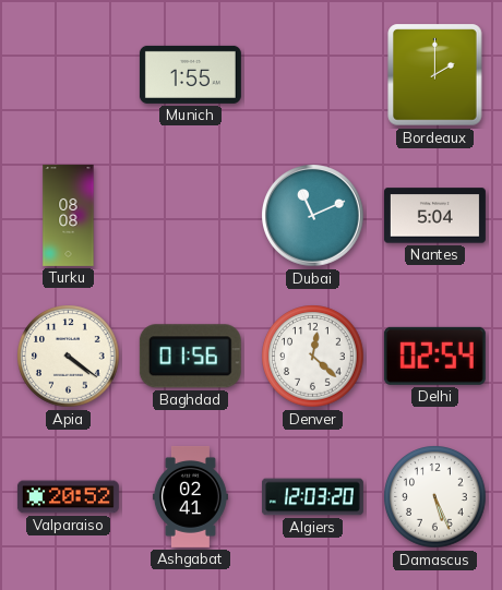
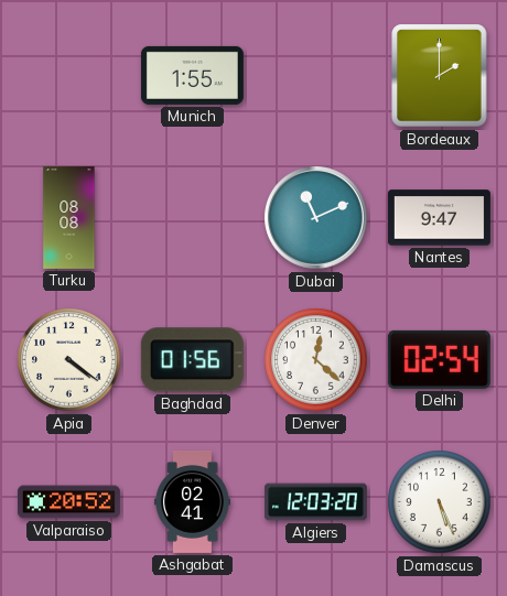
Nantes: 5:04 -> 9:47 (439, 218)
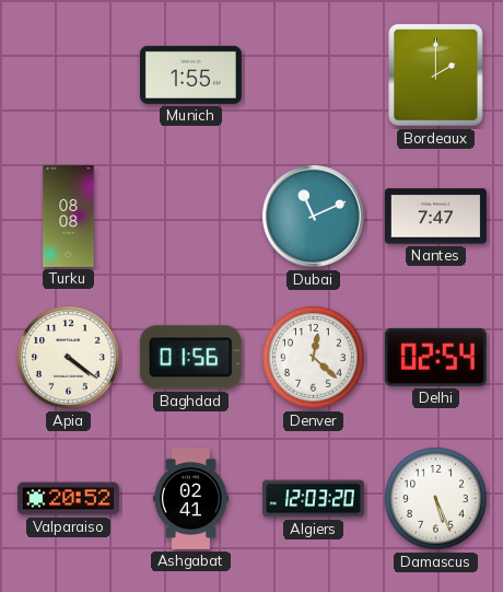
Nantes: 9:47 -> 7:47 (435, 217)
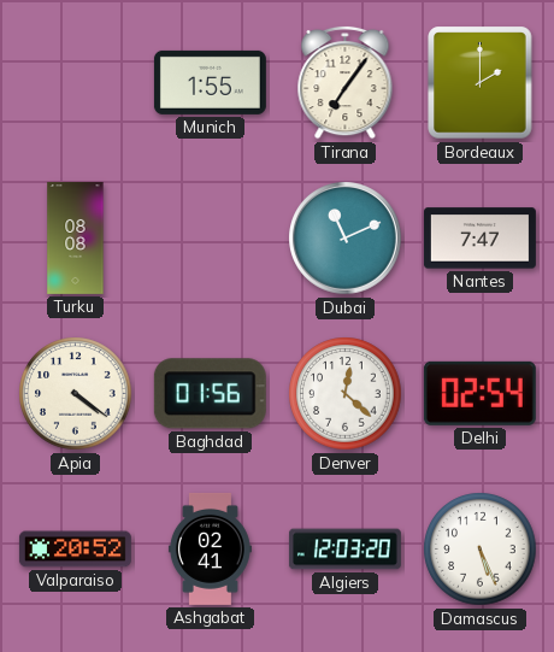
Tirana: none -> 7:06 (346, 82)
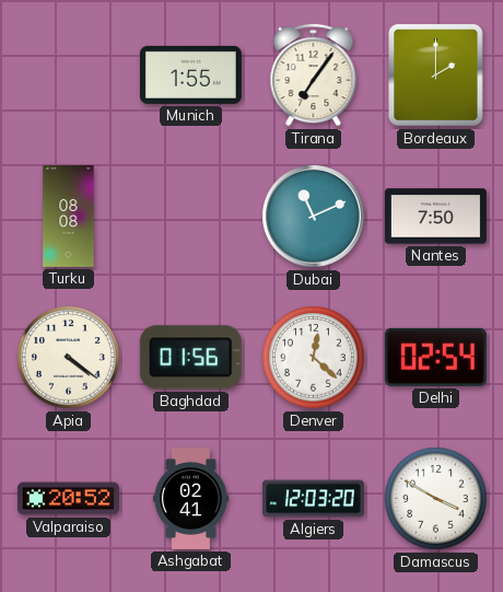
Nantes: 7:47 -> 7:50 (435, 217)
Damascus: 5:26 -> 3:50 (436, 499)
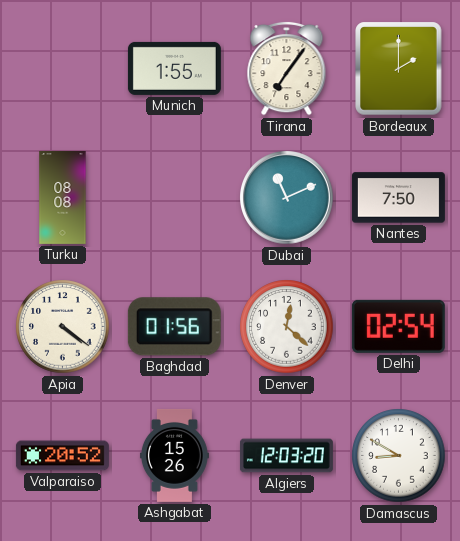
Ashgabat: 02:41 -> 15:26 (174, 455)
Damascus: 3:50 -> 8:50 (399, 456)
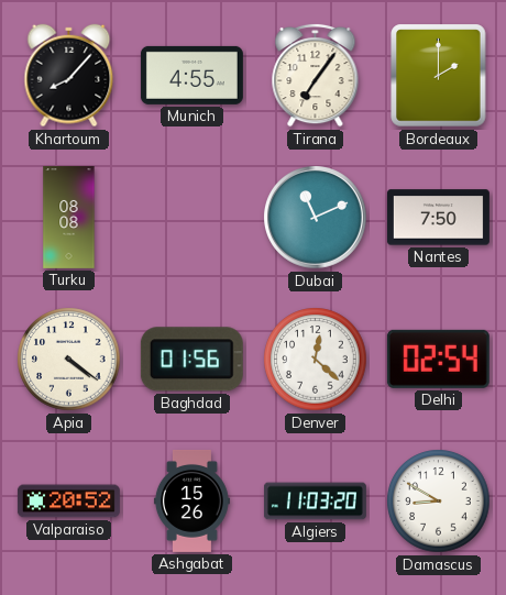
Khartoum: none -> 8:07 (69, 76)
Munich: 1:55 -> 4:55 (191, 75)
Algiers: 12:03 -> 11:03 (315, 502)
